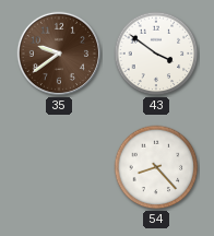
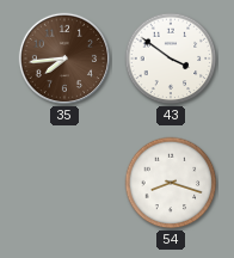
35: 9:39 -> 7:44 (64, 59)
54: 8:23 -> 8:18 (171, 183)
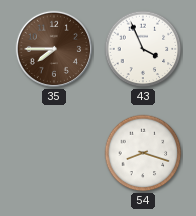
35: 7:44 -> 7:45 (54, 49)
43: 3:51 -> 3:56 (143, 49)
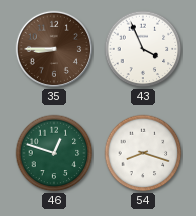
35: 7:45 -> 8:45 (54, 49)
46: none -> 12:48 (54, 153)
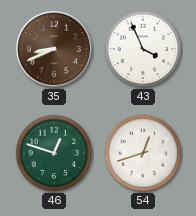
35: 8:45 -> 8:41 (54, 49)
54: 8:18 -> 12:42 (143, 153)
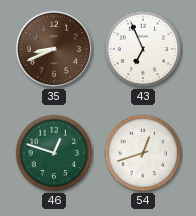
43: 3:56 -> 6:56 (143, 49)
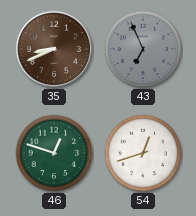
43 dial: white -> grey (143, 49)
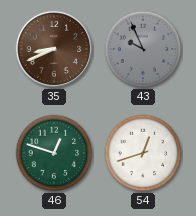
43: 6:56 -> 9:56 (143, 49)
